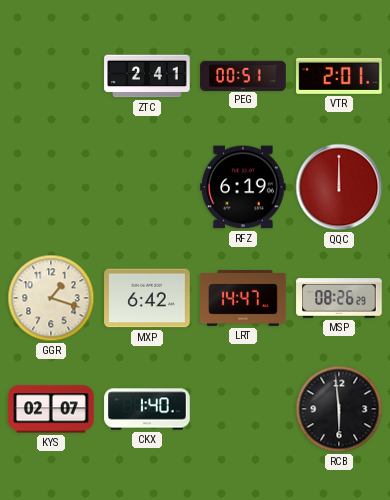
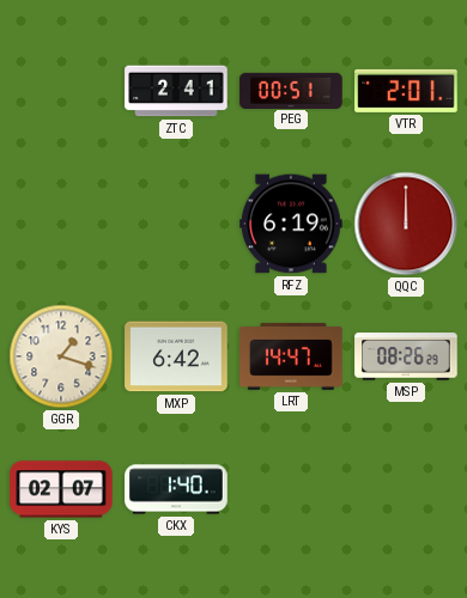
RCB: 5:59 -> none (339, 409)
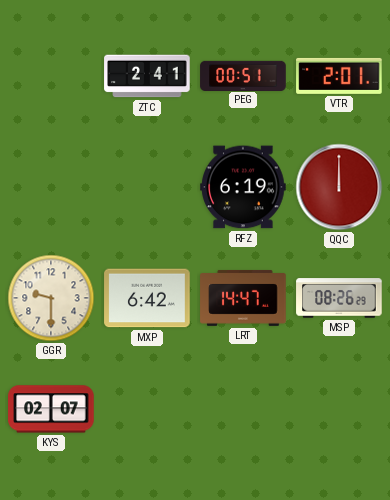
GGR: 1:18 -> 9:30 (51, 298)
CKX: 1:40 -> none (176, 489)
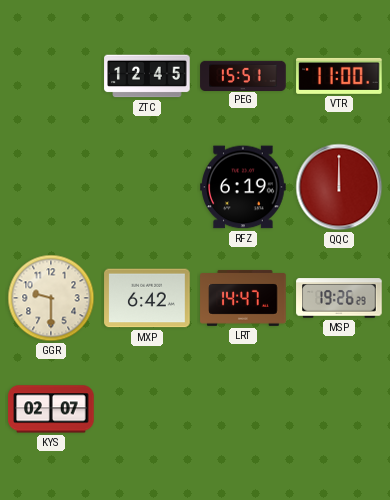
ZTC: 2:41 -> 12:45 (147, 76)
PEG: 00:51 -> 15:51 (243, 75)
VTR: 2:01 -> 11:00 (339, 76)
MSP: 08:26 -> 19:26 (339, 298)
